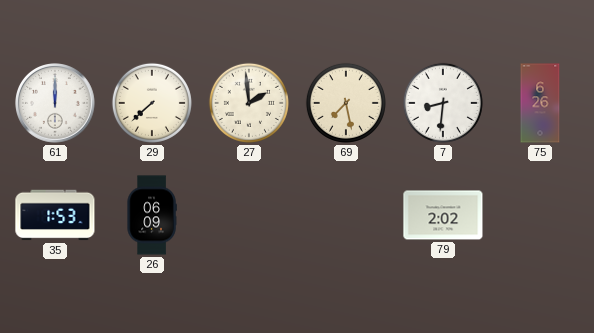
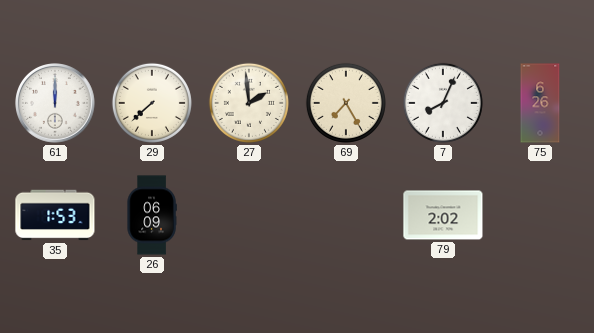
69: 7:28 -> 7:25 (346, 103)
7: 8:31 -> 8:04 (443, 103)
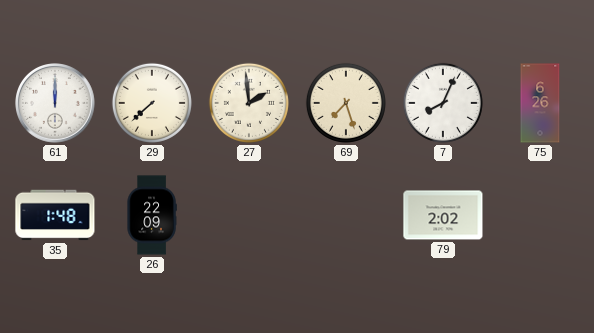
69: 7:25 -> 7:27 (346, 103)
35: 1:53 -> 1:48 (55, 215)
26: 06:09 -> 22:09 (152, 215)
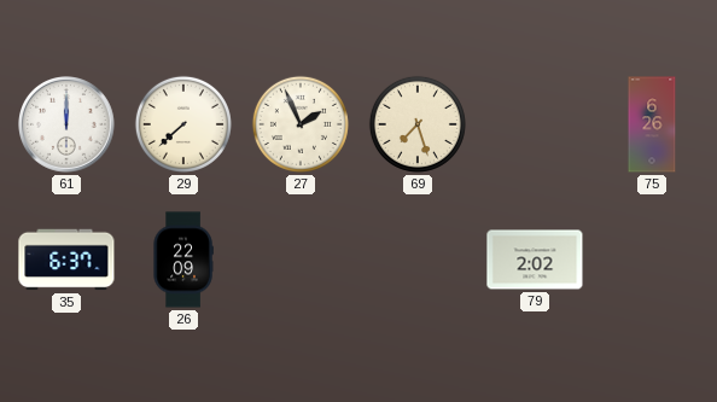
27: 1:59 -> 1:56 (301, 124)
7: 8:04 -> none (443, 103)
35: 1:48 -> 6:37 (66, 260)
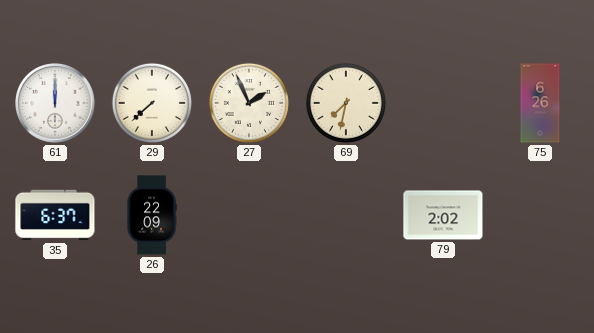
69: 7:27 -> 7:32 (346, 103)
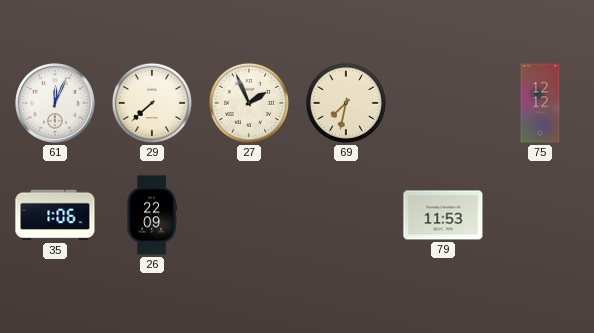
61: 12:00 -> 12:04 (56, 104)
75: 6:26 -> 12:12 (540, 103)
35: 6:37 -> 1:06 (55, 215)
79: 2:02 -> 11:53 (443, 215)
